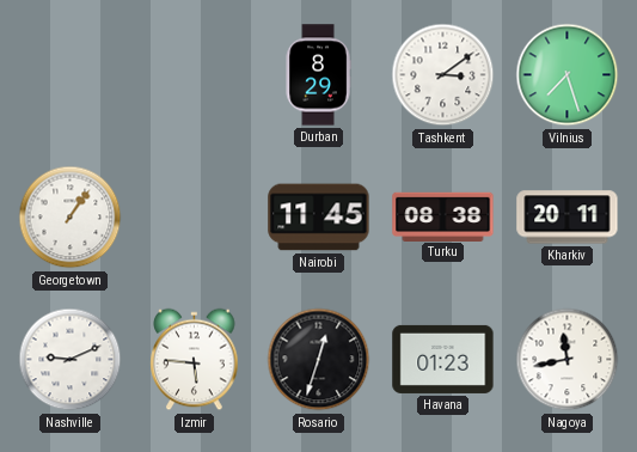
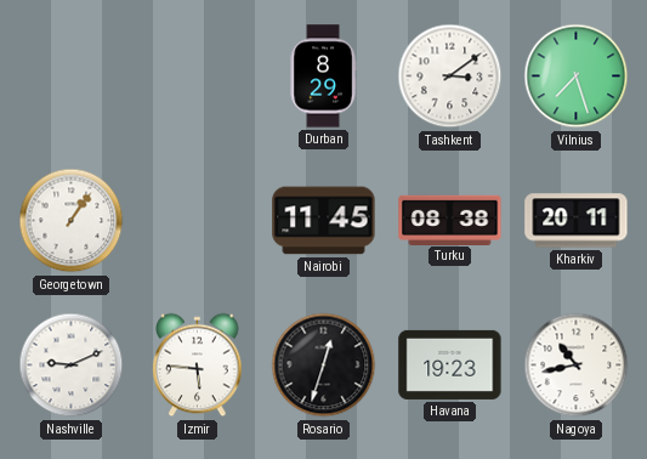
Havana: 01:23 -> 19:23 (450, 364)
Nagoya: 11:43 -> 10:43 (577, 365)
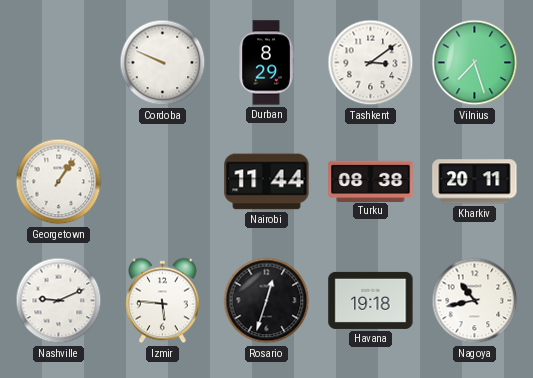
Cordoba: none -> 9:49 (163, 63)
Nairobi: 11:45 -> 11:44 (267, 182)
Havana: 19:23 -> 19:18 (371, 300)
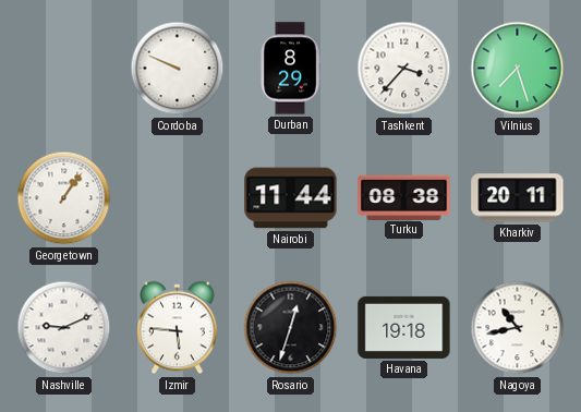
Tashkent: 3:09 -> 3:37 (404, 69)
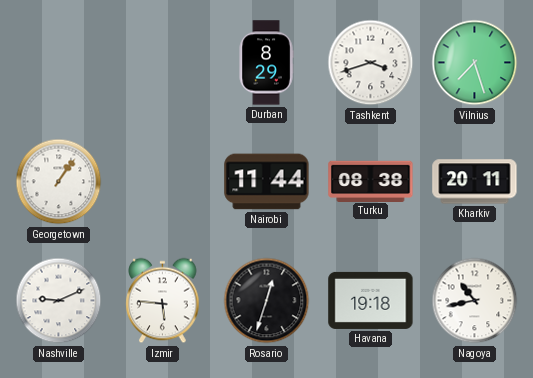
Cordoba: 9:49 -> none (178, 69)
Tashkent: 3:37 -> 3:42 (371, 63)
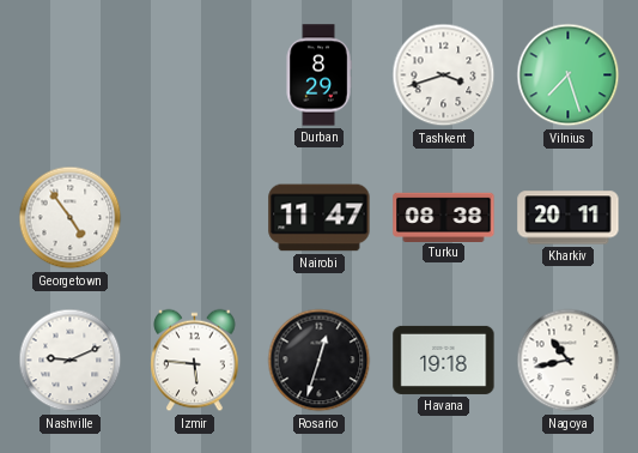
Georgetown: 1:06 -> 4:54 (71, 218)
Nairobi: 11:44 -> 11:47 (320, 218)
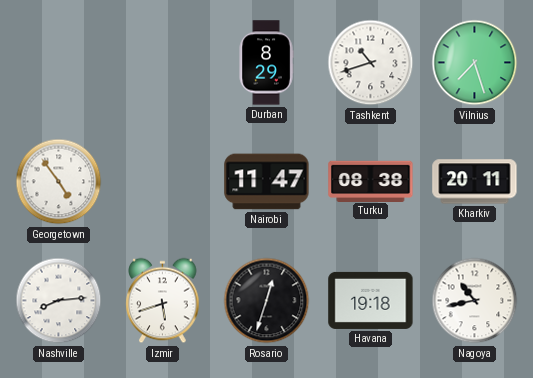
Tashkent: 3:42 -> 10:42 (371, 63)
Nashville: 9:11 -> 8:14 (59, 301)
Izmir: 5:46 -> 5:42 (163, 301)
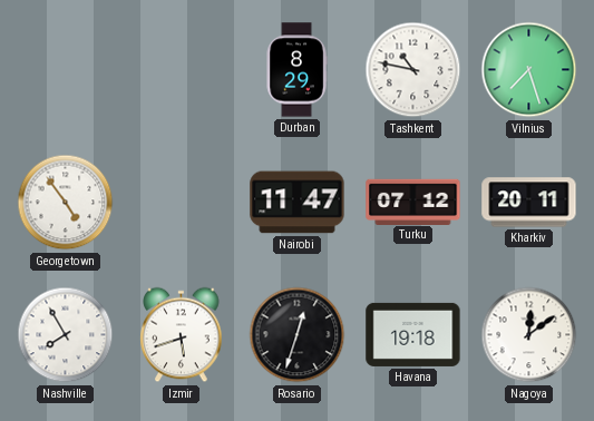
Tashkent: 10:42 -> 10:47 (413, 70)
Turku: 08:38 -> 07:12 (413, 202)
Nashville: 8:14 -> 7:55 (66, 335)
Nagoya: 10:43 -> 12:09 (529, 335)
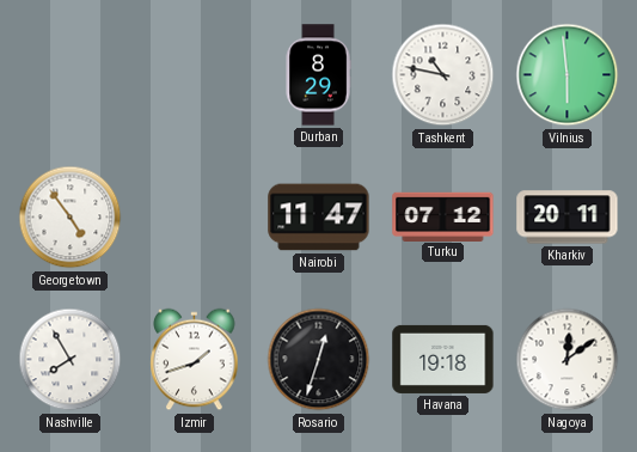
Vilnius: 7:27 -> 5:59 (568, 75)
Izmir: 5:42 -> 1:42 (195, 360)
